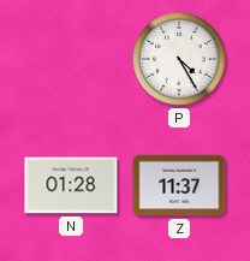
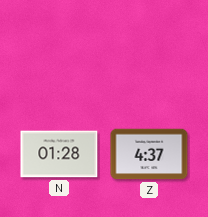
P: 4:25 -> none (179, 59)
Z: 11:37 -> 4:37 (149, 154)
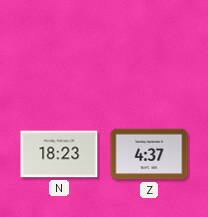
N: 01:28 -> 18:23 (59, 154)
